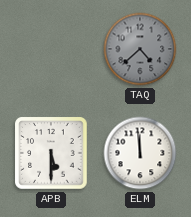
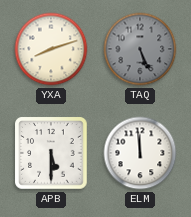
YXA: none -> 8:12 (51, 49)
TAQ: 4:38 -> 5:26 (140, 49)
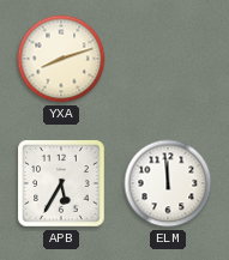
TAQ: 5:26 -> none (140, 49)
APB: 5:30 -> 5:35 (61, 183)
